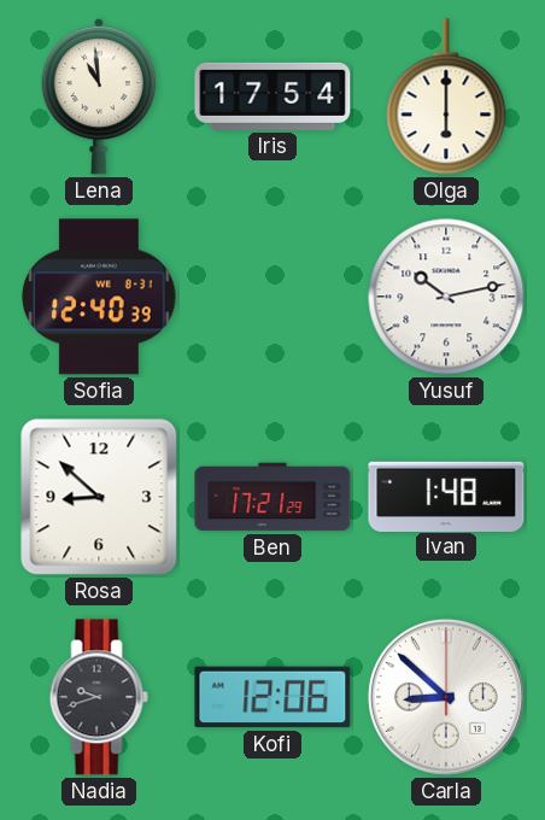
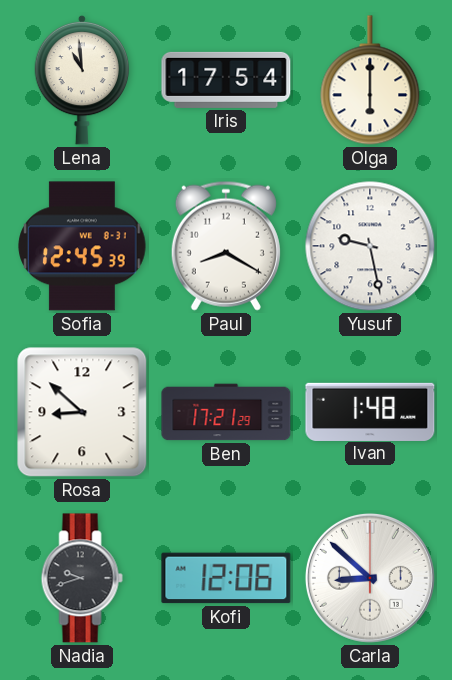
Sofia: 12:40 -> 12:45 (82, 246)
Paul: none -> 8:20 (226, 246)
Yusuf: 10:13 -> 9:28 (370, 246)
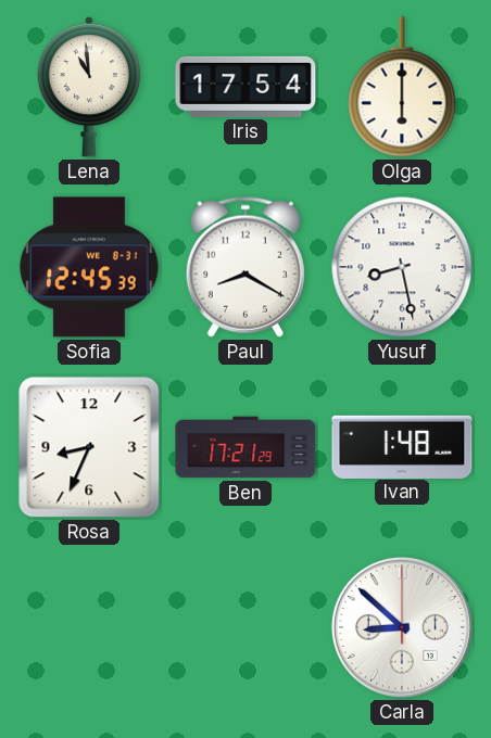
Yusuf: 9:28 -> 8:28 (402, 267)
Rosa: 8:52 -> 8:34 (89, 447)
Nadia: 9:42 -> none (82, 578)
Kofi: 12:06 -> none (226, 578)
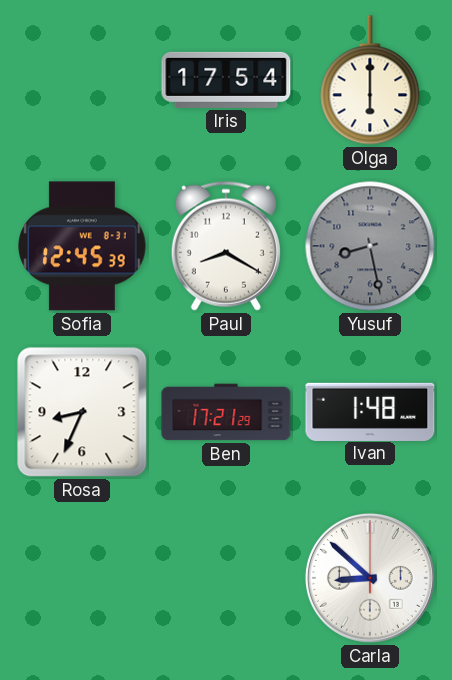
Lena: 10:59 -> none (89, 87)
Yusuf dial: white -> grey (370, 246)
